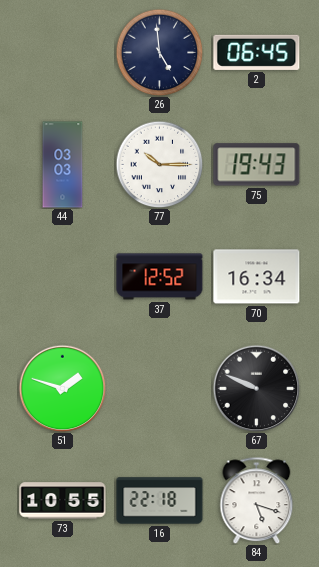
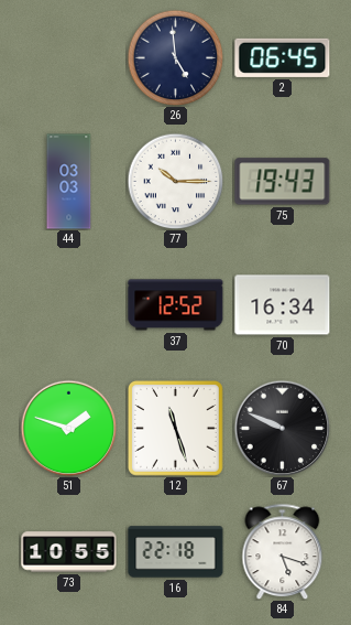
12: none -> 11:27 (176, 429)
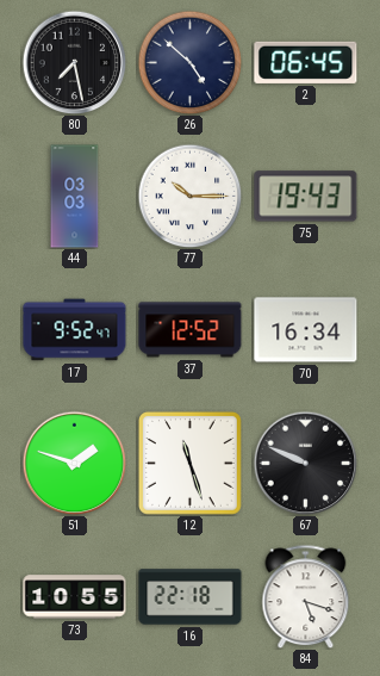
80: none -> 7:28 (74, 62)
26: 4:59 -> 4:52 (189, 62)
17: none -> 9:52 (75, 330)
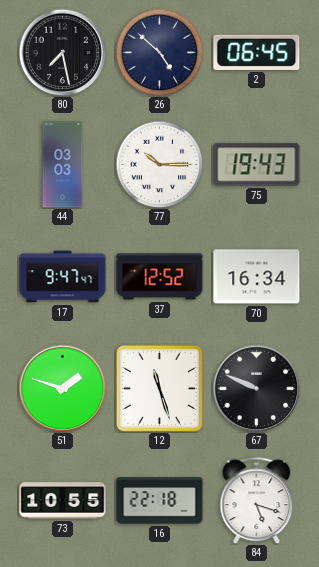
17: 9:52 -> 9:47 (63, 277)
